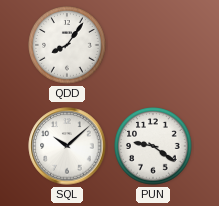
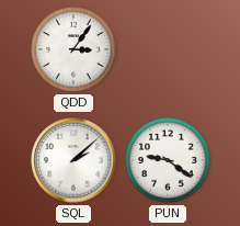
QDD: 8:06 -> 3:06 (73, 49)
SQL: 10:08 -> 2:08 (73, 160)
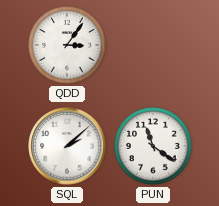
PUN: 9:21 -> 11:21 (153, 146)
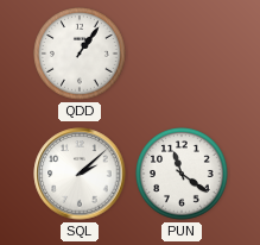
QDD: 3:06 -> 1:06 (80, 54)
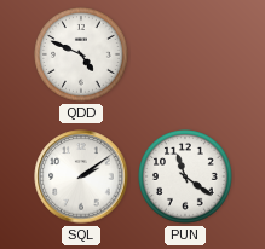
QDD: 1:06 -> 4:49 (81, 54)
SQL: 2:08 -> 2:09 (81, 176)
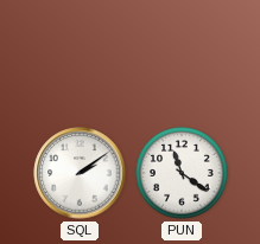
QDD: 4:49 -> none (81, 54)
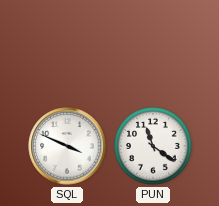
SQL: 2:09 -> 3:49 (67, 146)
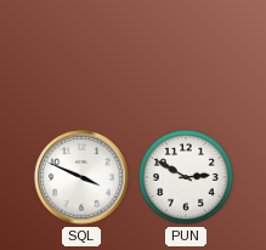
PUN: 11:21 -> 2:50 (186, 177)
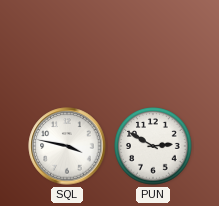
SQL: 3:49 -> 3:47 (67, 146)
